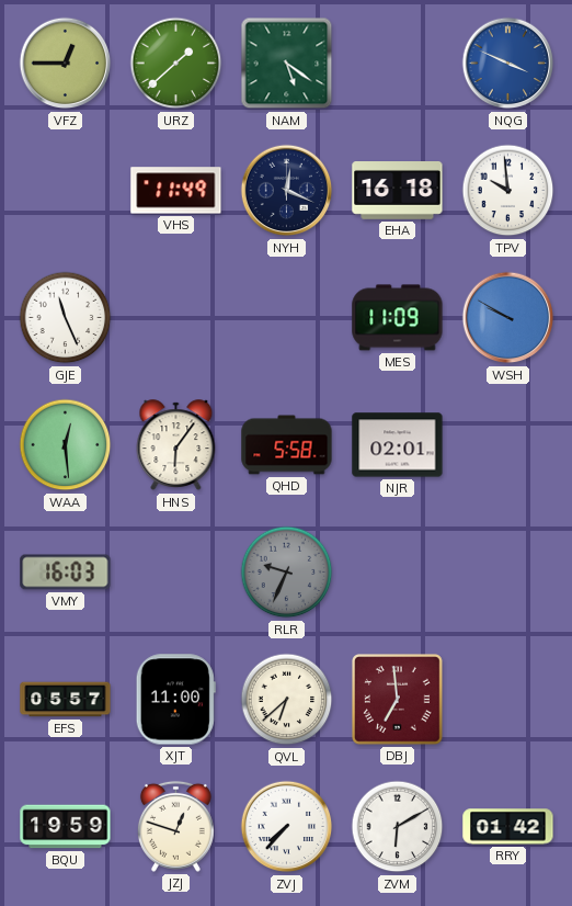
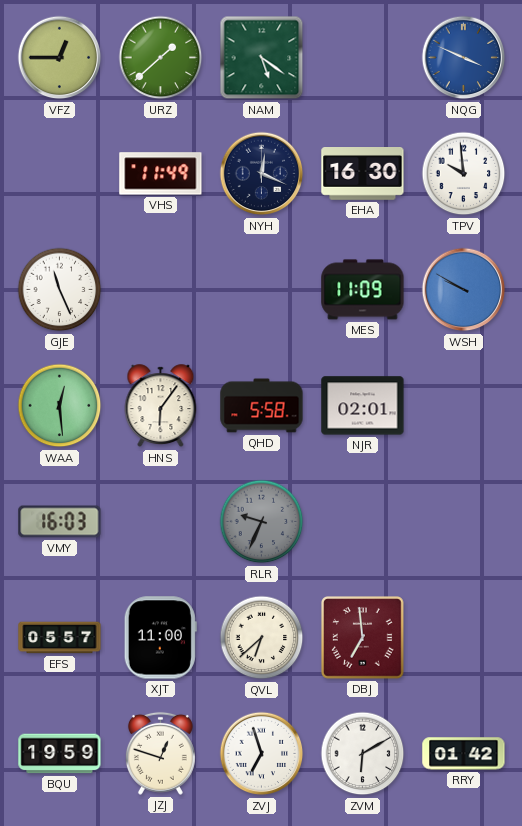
EHA: 16:18 -> 16:30 (363, 174)
ZVJ: 7:37 -> 6:57 (262, 754)
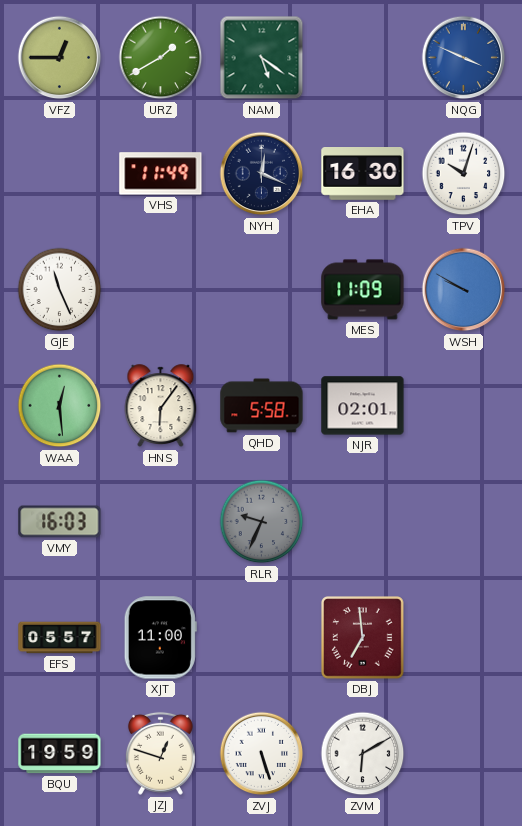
URZ: 1:38 -> 1:40 (161, 58)
TPV: 9:59 -> 10:03 (464, 174)
QVL: 6:38 -> none (262, 638)
ZVJ: 6:57 -> 5:27 (262, 754)
RRY: 01:42 -> none (464, 754)
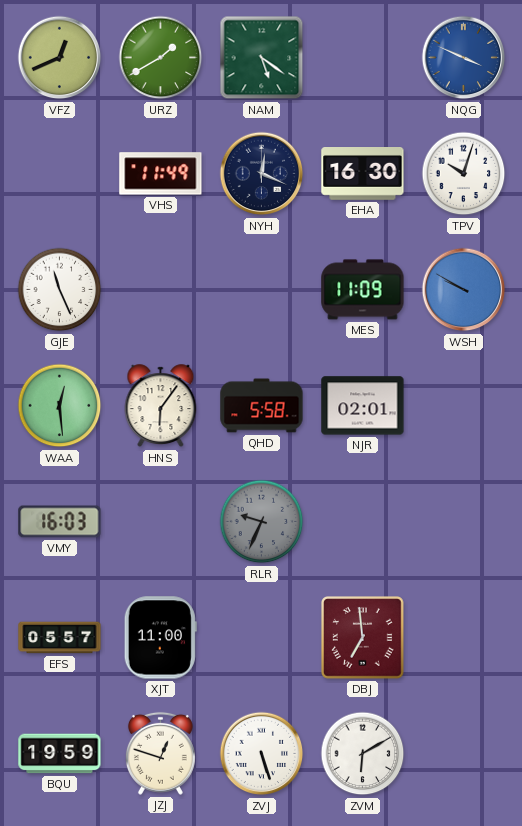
VFZ: 12:45 -> 12:41 (60, 58)
